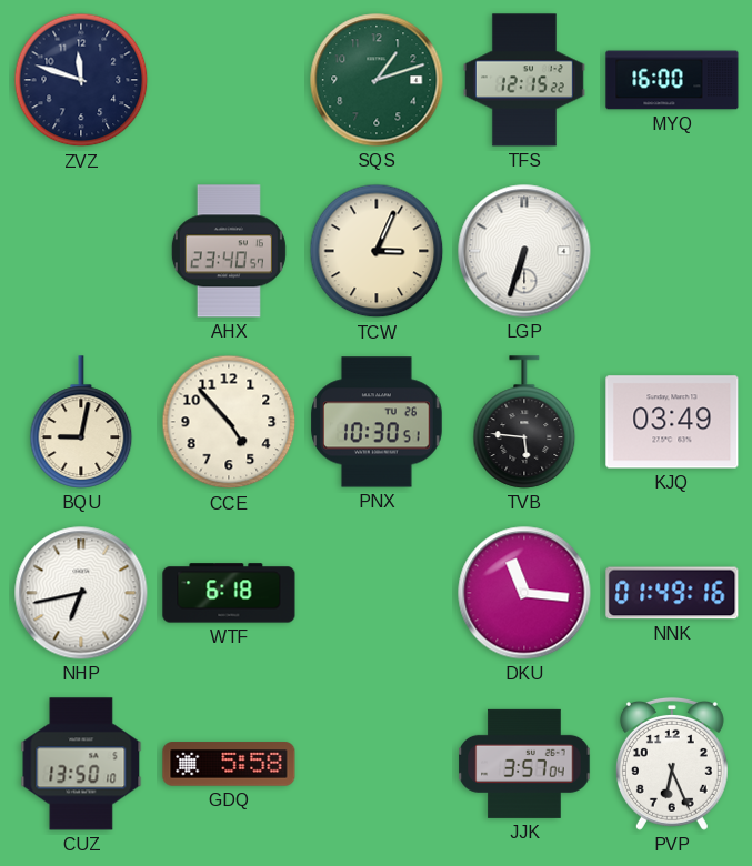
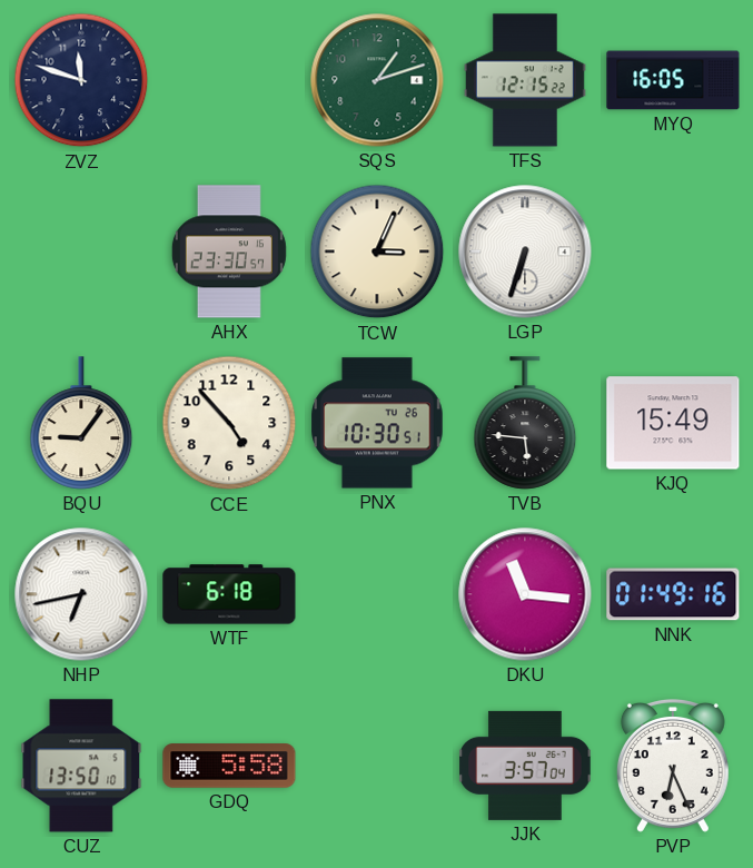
MYQ: 16:00 -> 16:05 (673, 80)
AHX: 23:40 -> 23:30 (229, 251)
BQU: 9:02 -> 9:06 (81, 423)
KJQ: 03:49 -> 15:49 (673, 423)
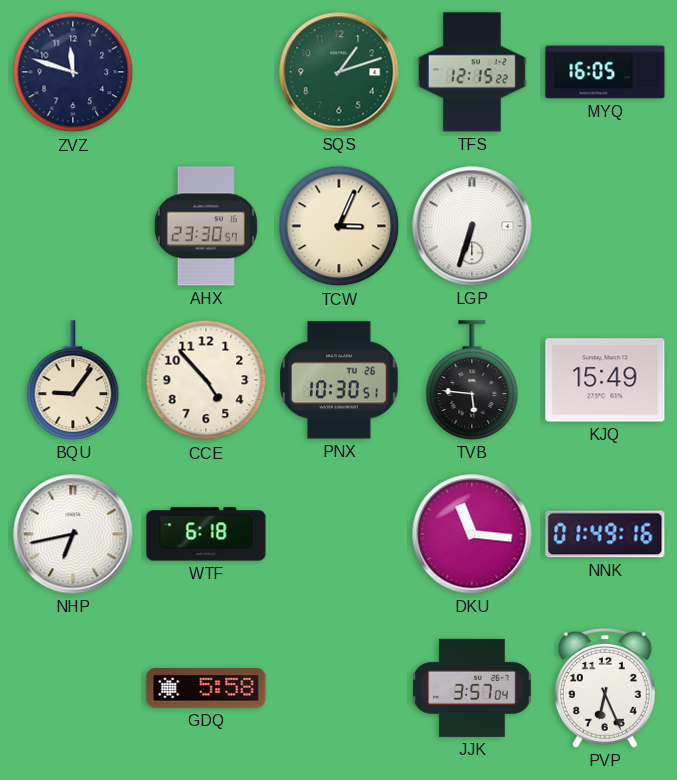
CUZ: 13:50 -> none (81, 766)
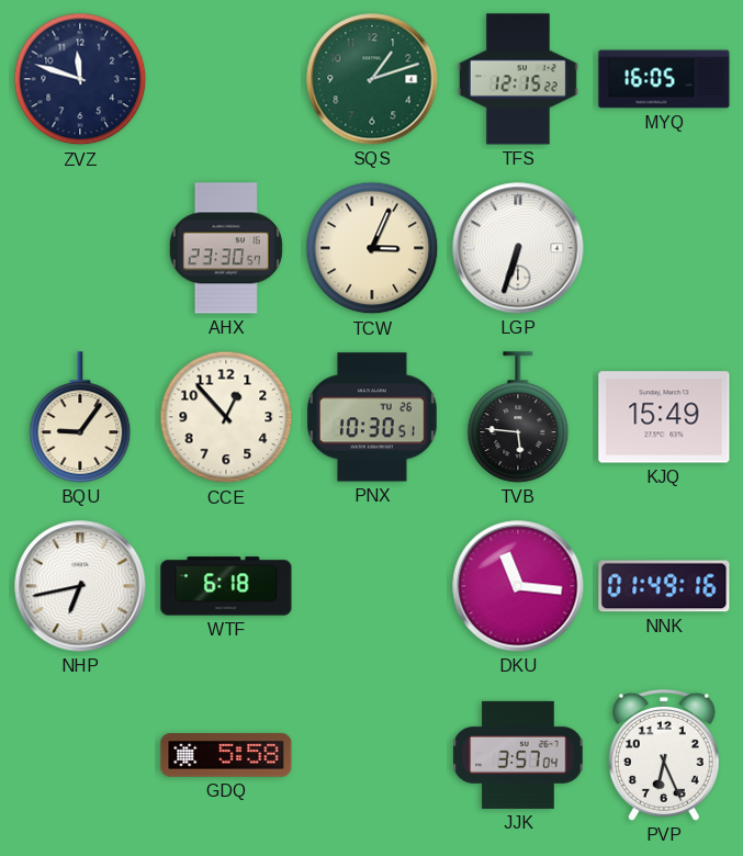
CCE: 4:53 -> 12:53 (226, 417)
